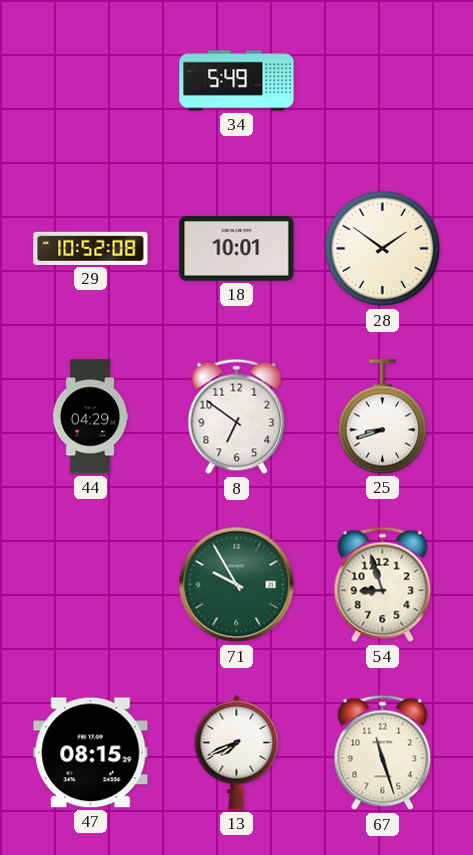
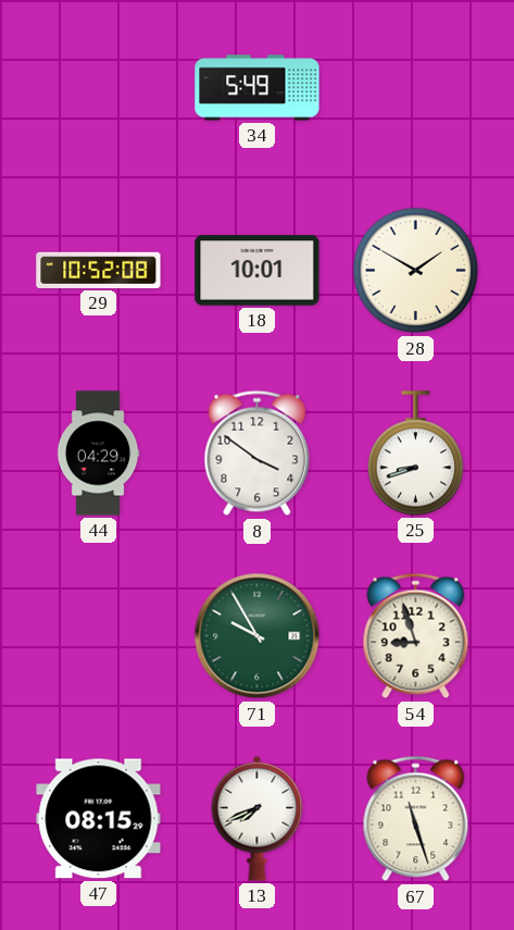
28: 1:51 -> 1:50 (416, 271)
8: 6:51 -> 3:51 (258, 454)
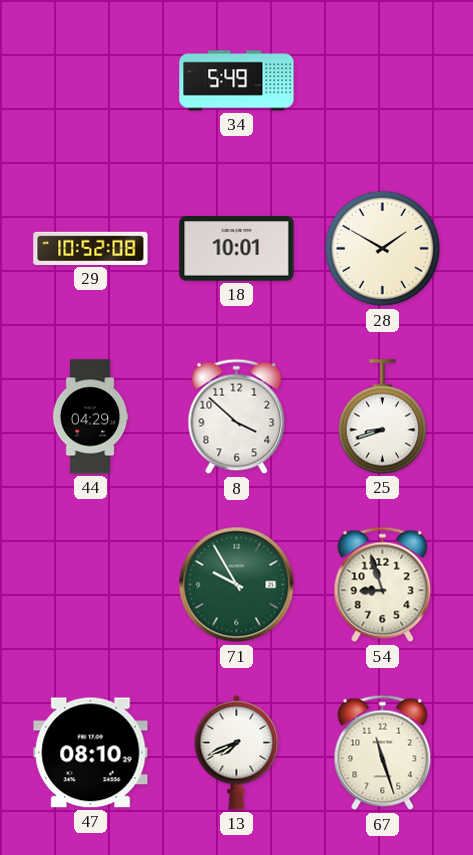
8: 3:51 -> 3:52 (237, 417)
47: 08:15 -> 08:10 (91, 753)
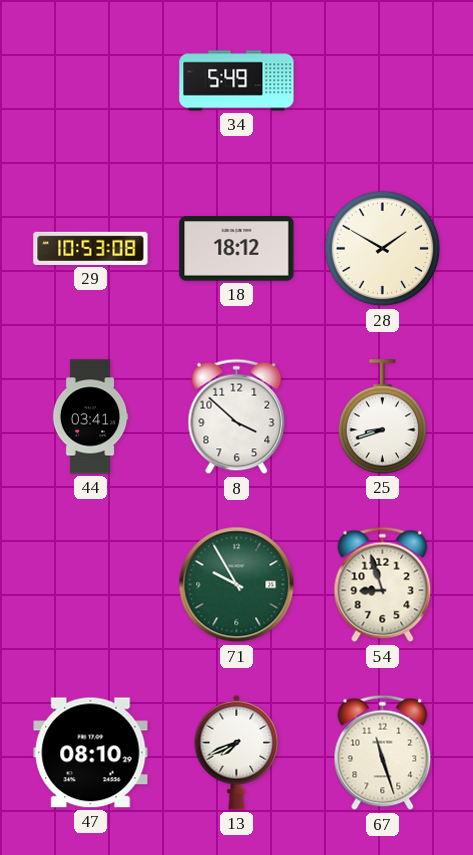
29: 10:52 -> 10:53 (91, 248)
18: 10:01 -> 18:12 (237, 249)
44: 04:29 -> 03:41 (90, 417)
